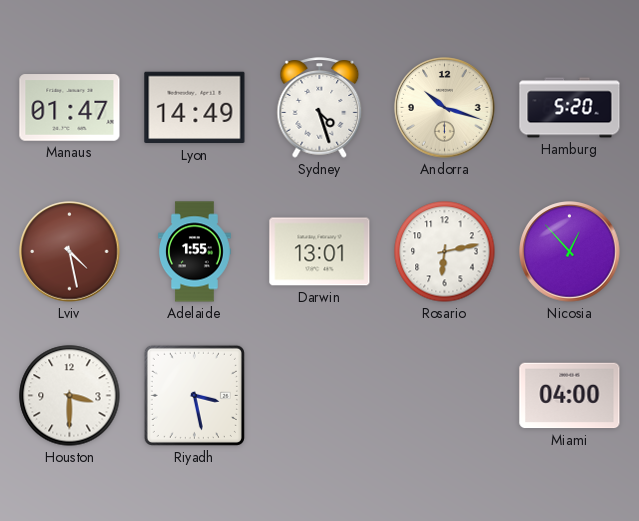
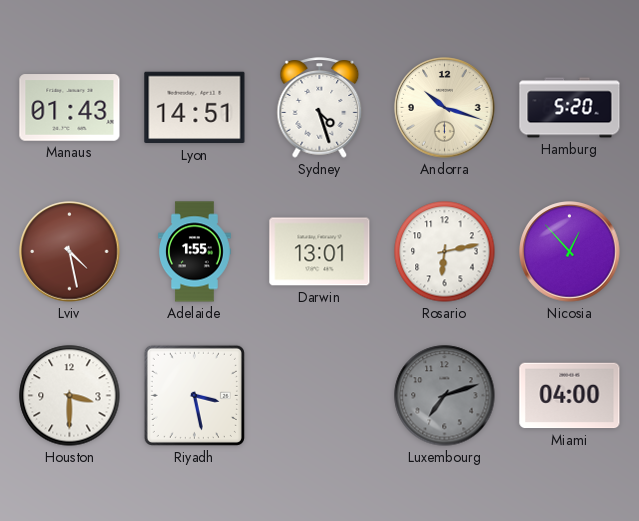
Manaus: 01:47 -> 01:43 (70, 108)
Lyon: 14:49 -> 14:51 (195, 108)
Luxembourg: none -> 7:12 (445, 396)
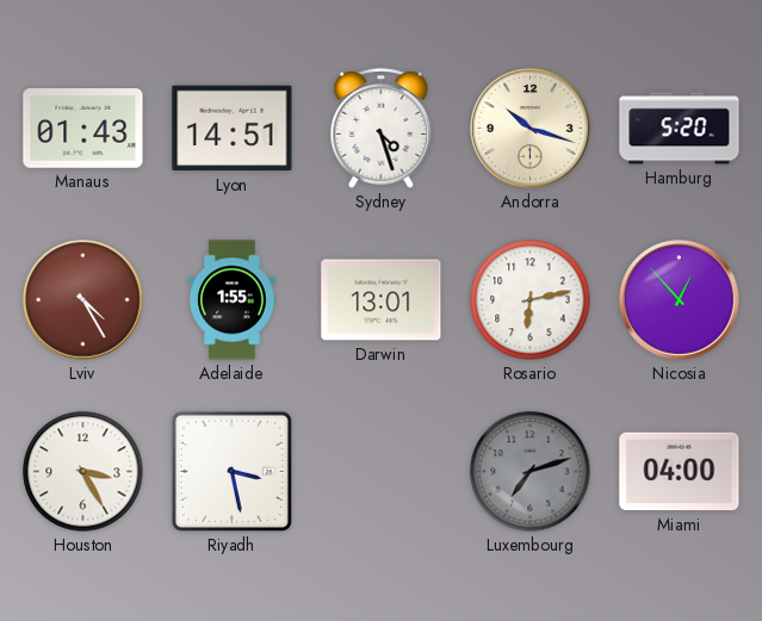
Lviv: 4:28 -> 4:25 (83, 300)
Houston: 3:30 -> 3:25 (83, 472)
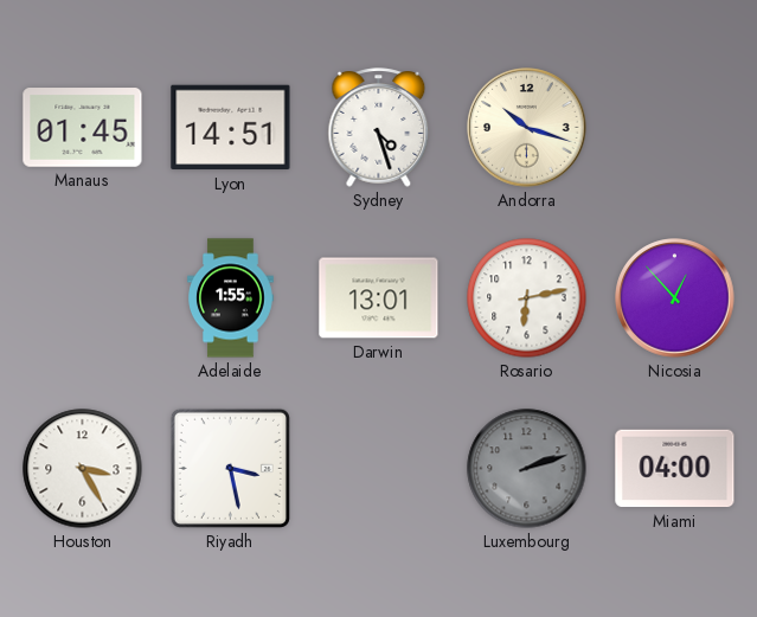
Manaus: 01:43 -> 01:45 (83, 128)
Hamburg: 5:20 -> none (680, 129)
Lviv: 4:25 -> none (83, 300)
Luxembourg: 7:12 -> 2:12 (527, 469)
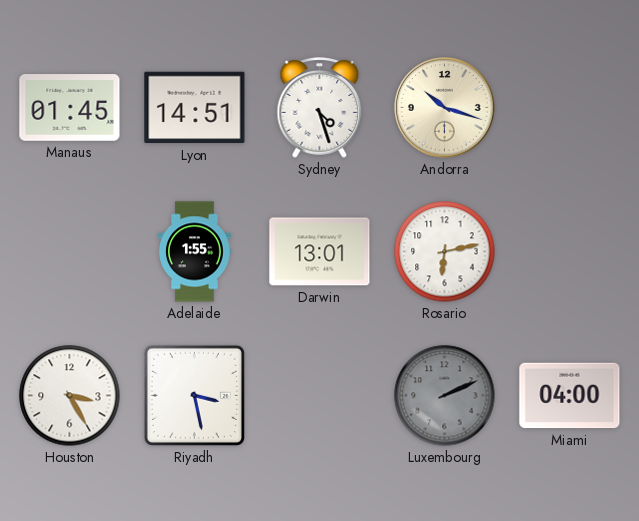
Nicosia: 12:53 -> none (675, 298)
Luxembourg: 2:12 -> 2:11 (445, 396)
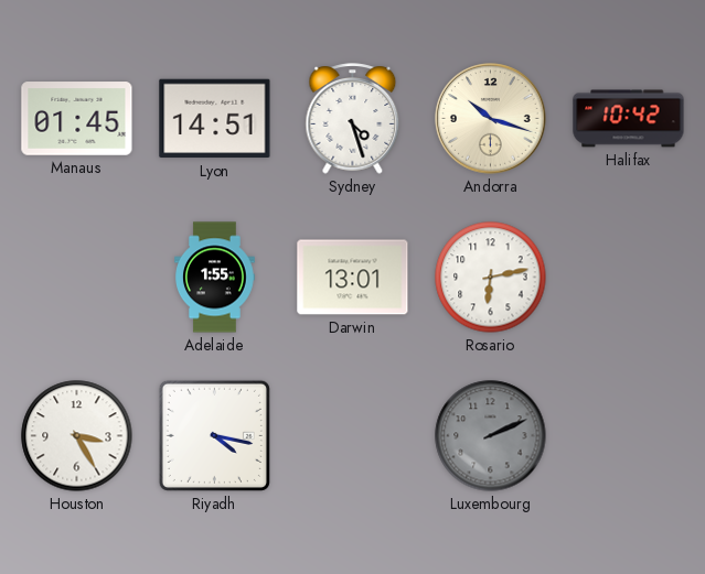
Halifax: none -> 10:42 (629, 119)
Riyadh: 3:28 -> 4:17 (214, 435)
Miami: 04:00 -> none (570, 396)
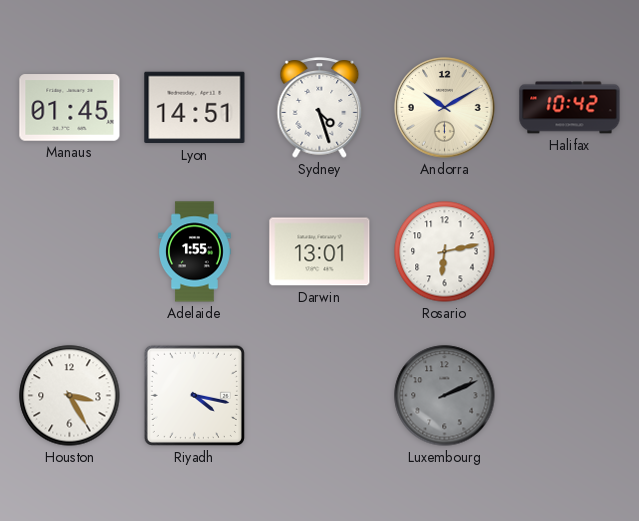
Andorra: 10:18 -> 10:10 (445, 108)
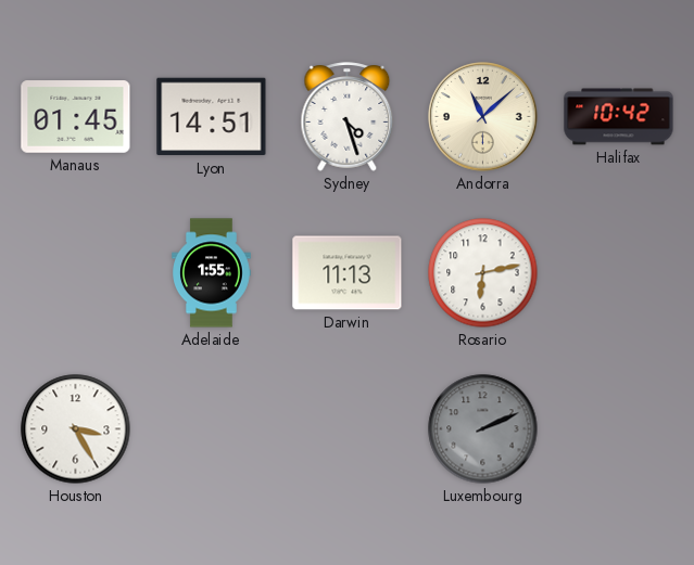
Andorra: 10:10 -> 11:08 (483, 117)
Darwin: 13:01 -> 11:13 (348, 273)
Riyadh: 4:17 -> none (194, 395)
